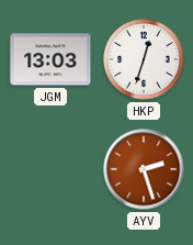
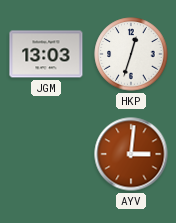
AYV: 2:27 -> 3:01 (131, 154)
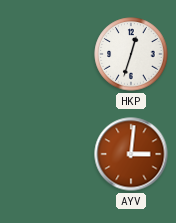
JGM: 13:03 -> none (46, 54)
